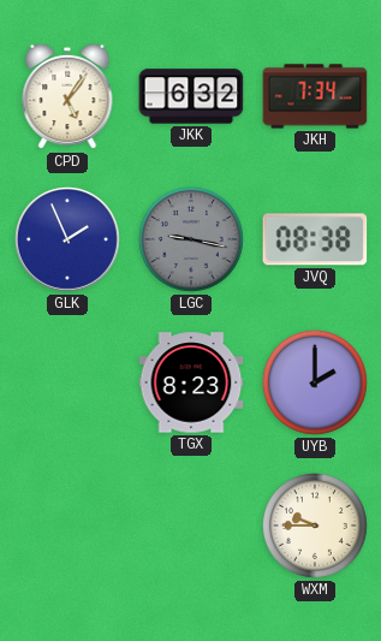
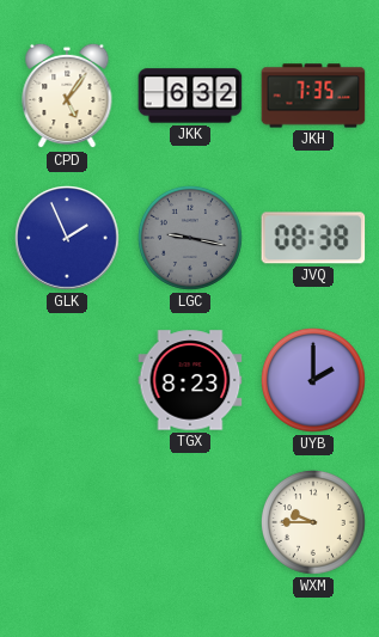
JKH: 7:34 -> 7:35 (313, 96)
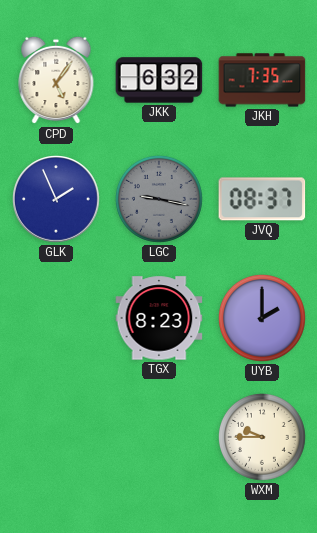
JVQ: 08:38 -> 08:37 (262, 199)
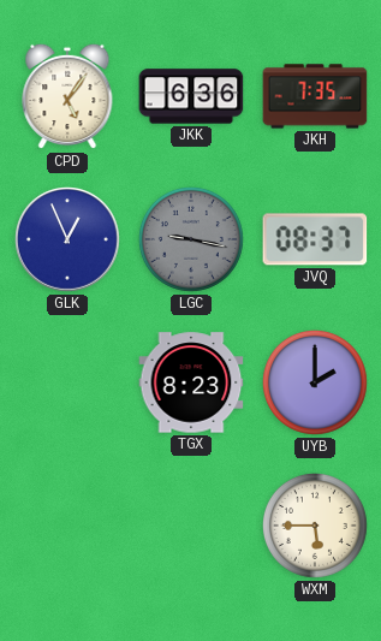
JKK: 6:32 -> 6:36 (191, 96)
GLK: 1:56 -> 12:56 (69, 241)
WXM: 9:45 -> 5:45 (315, 526)
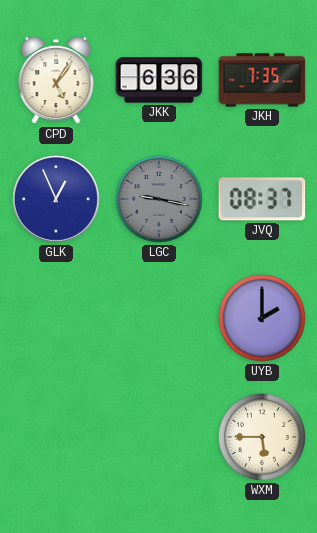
TGX: 8:23 -> none (191, 382)
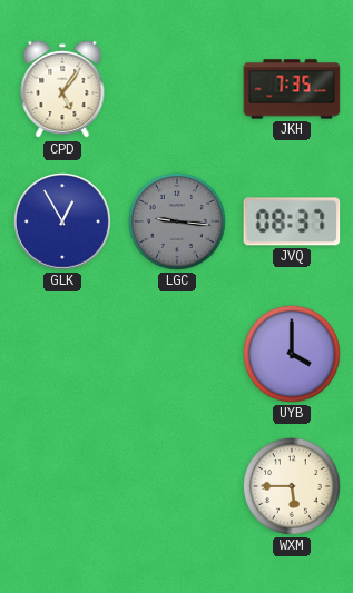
JKK: 6:36 -> none (159, 80)
GLK: 12:56 -> 12:55 (63, 223)
LGC: 9:17 -> 9:16 (177, 221)
UYB: 2:00 -> 4:00 (292, 354)
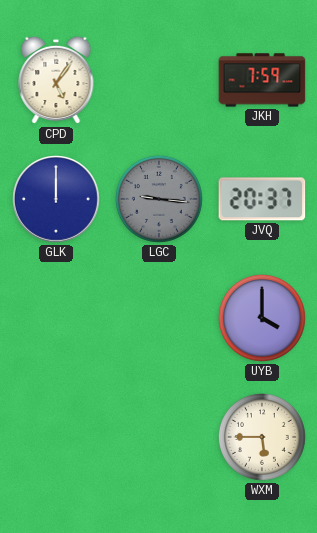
JKH: 7:35 -> 7:59 (262, 80)
GLK: 12:55 -> 12:00 (57, 200)
JVQ: 08:37 -> 20:37 (262, 199)
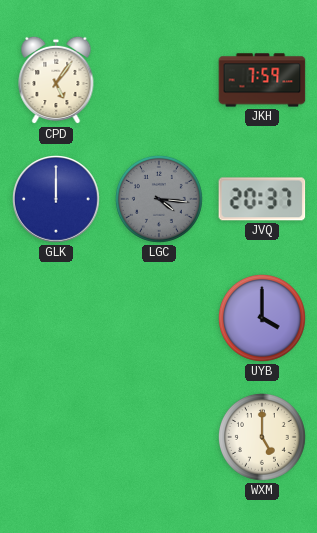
LGC: 9:16 -> 4:16 (159, 199)
WXM: 5:45 -> 5:00 (262, 437)
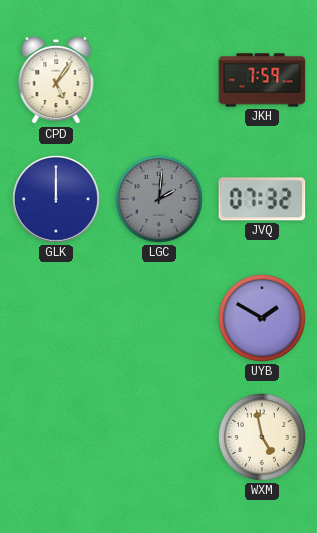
LGC: 4:16 -> 2:01 (159, 199)
JVQ: 20:37 -> 07:32 (262, 199)
UYB: 4:00 -> 1:50 (262, 318)
WXM: 5:00 -> 4:58 (262, 437)
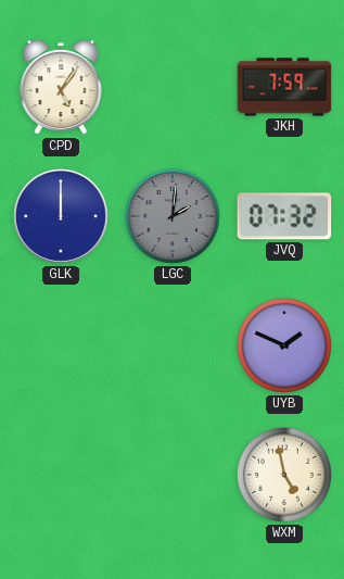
UYB: 1:50 -> 1:49 (284, 345)
